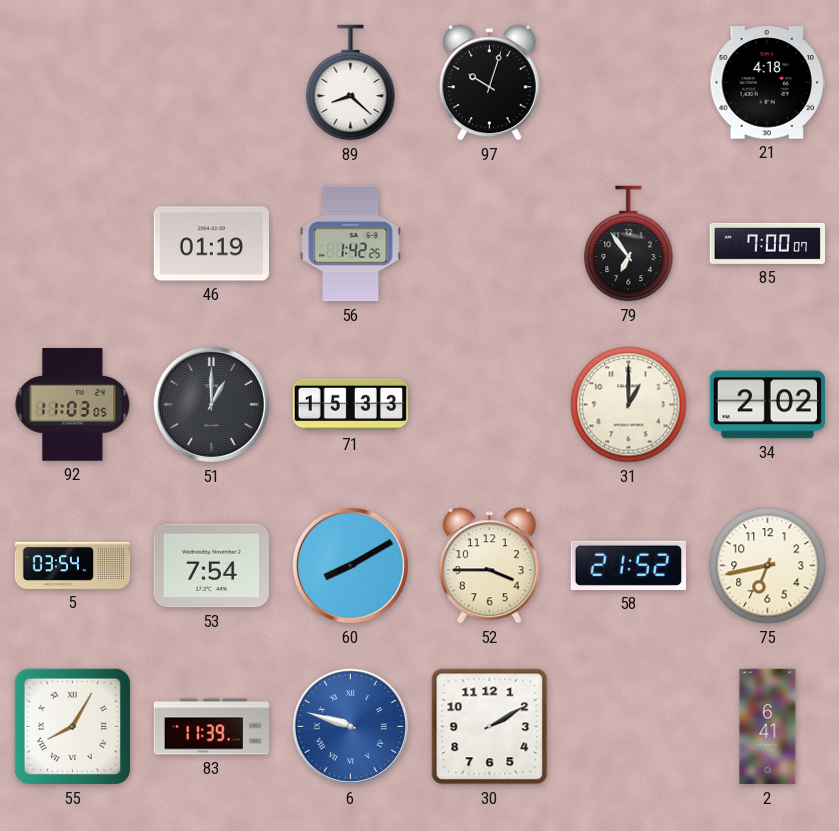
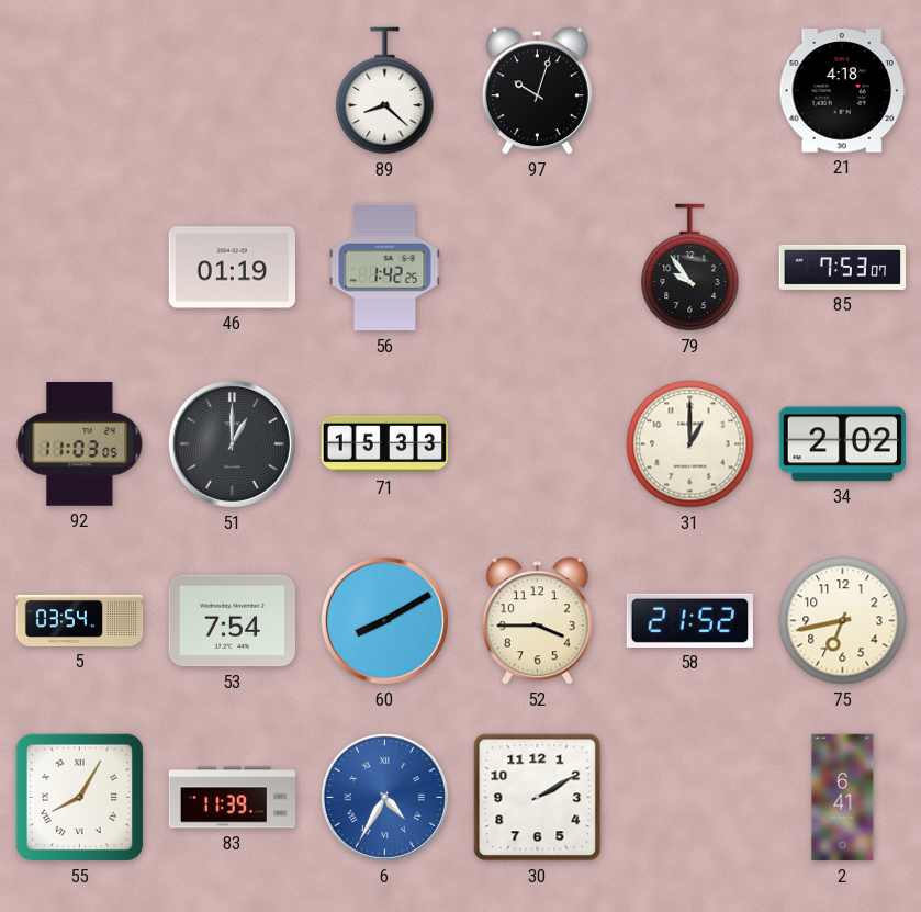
79: 6:54 -> 9:54 (690, 268)
85: 7:00 -> 7:53 (843, 267)
6: 9:48 -> 4:35 (384, 797)
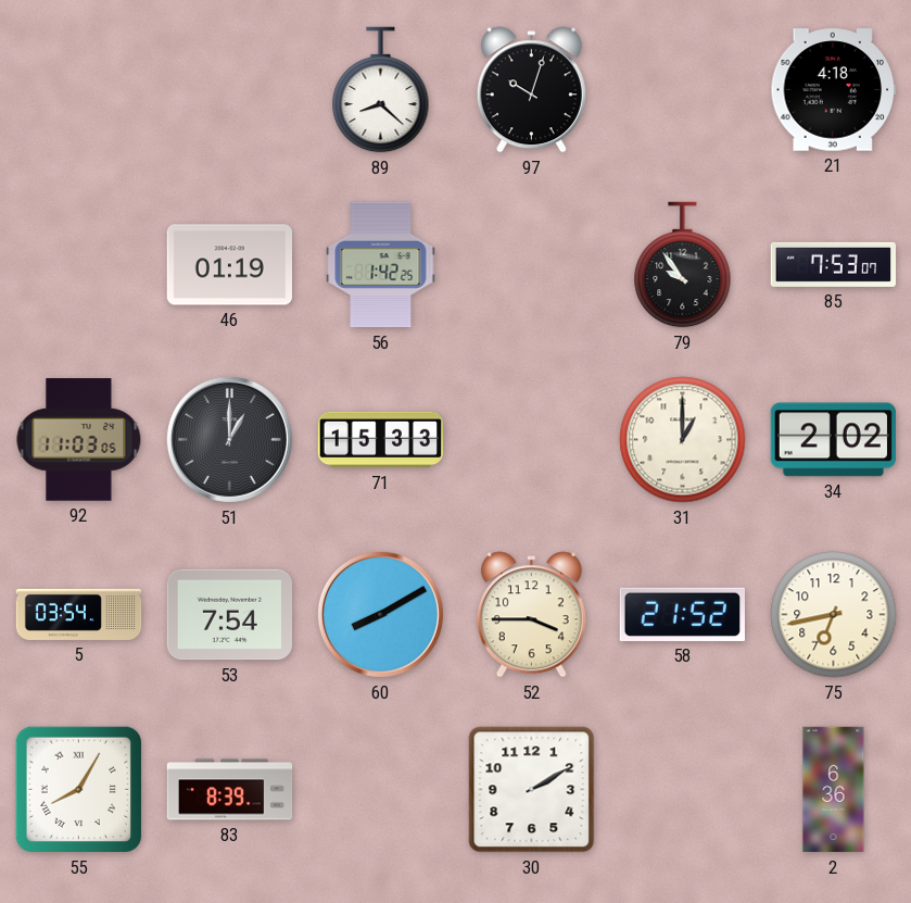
83: 11:39 -> 8:39 (230, 790)
6: 4:35 -> none (384, 797)
2: 6:41 -> 6:36 (834, 790)
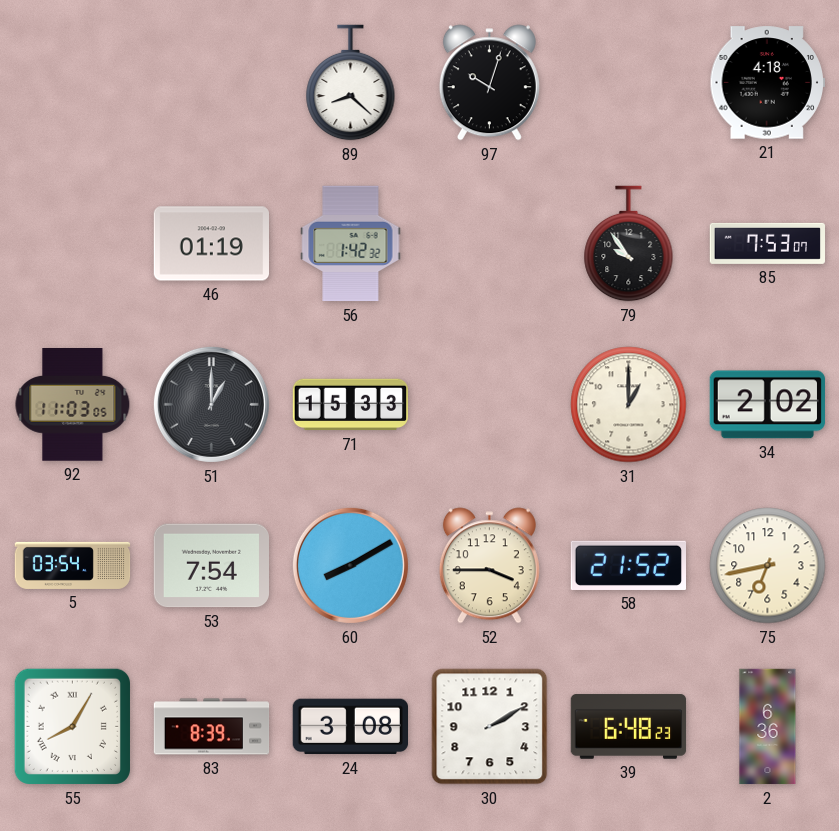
56: 1:42:25 -> 1:42:32 (351, 244)
24: none -> 3:08 (350, 727)
39: none -> 6:48 (629, 727)
